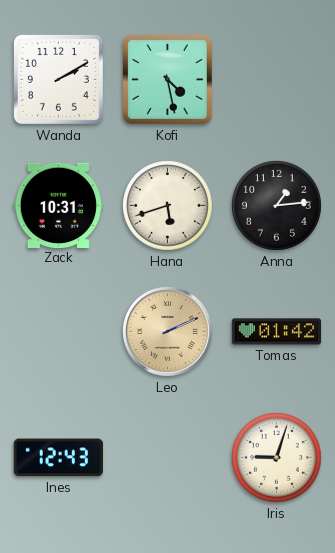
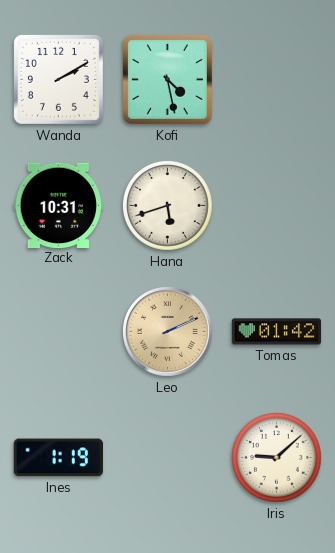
Anna: 1:14 -> none (277, 206)
Ines: 12:43 -> 1:19 (58, 458)
Iris: 9:03 -> 9:08 (277, 458)
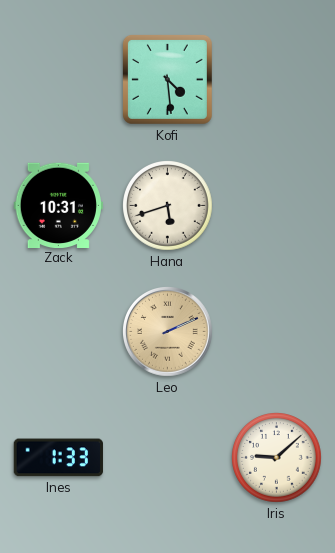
Wanda: 2:10 -> none (58, 79)
Kofi: 4:28 -> 4:29 (167, 79)
Tomas: 01:42 -> none (277, 332)
Ines: 1:19 -> 1:33 (58, 458)
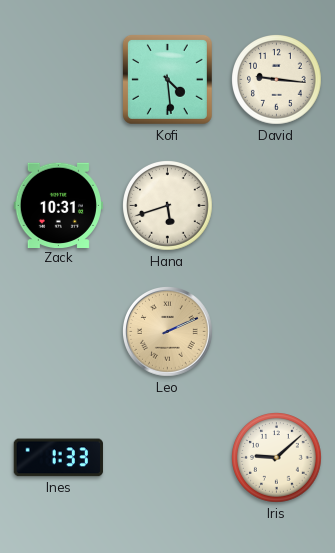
David: none -> 9:16 (277, 80)
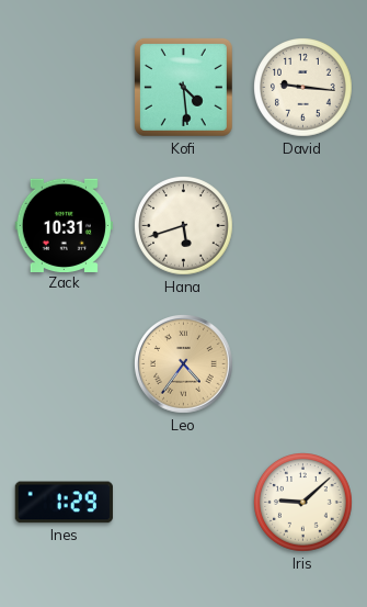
Leo: 2:11 -> 4:36 (184, 364)
Ines: 1:33 -> 1:29 (64, 503)
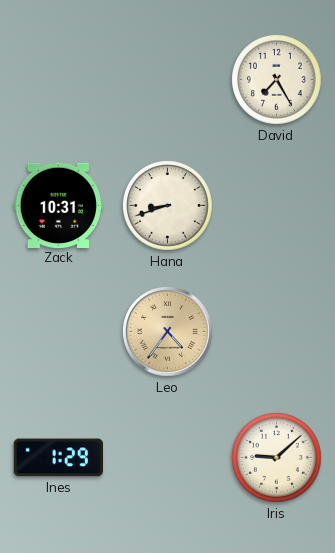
Kofi: 4:29 -> none (183, 87)
David: 9:16 -> 7:25 (277, 80)
Hana: 5:42 -> 8:42 (168, 206)
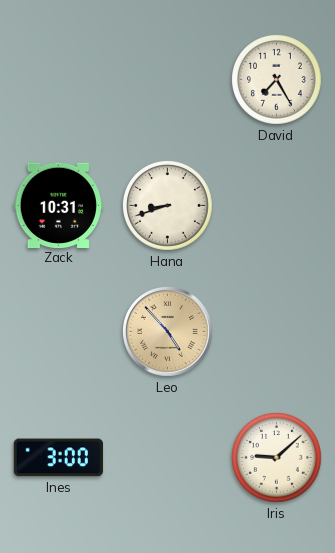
Leo: 4:36 -> 4:53 (168, 332)
Ines: 1:29 -> 3:00 (58, 458)
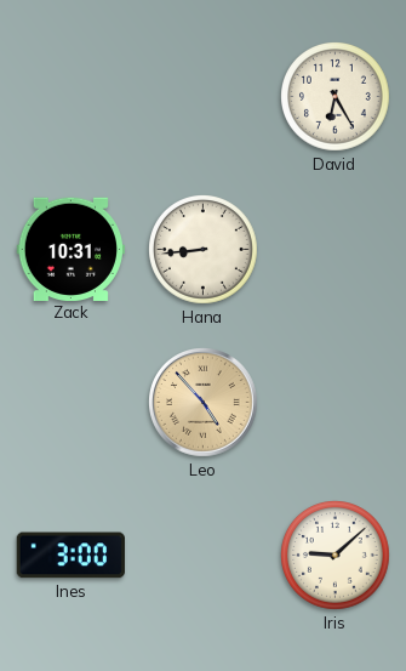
David: 7:25 -> 6:25 (336, 97)
Hana: 8:42 -> 8:44 (204, 250)
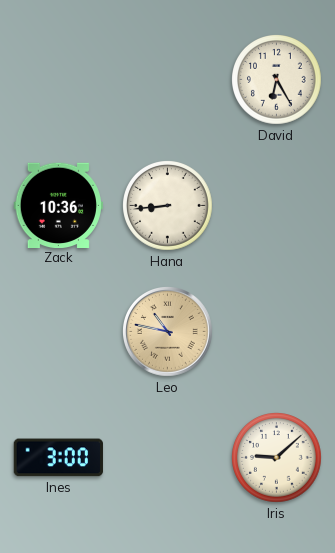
Zack: 10:31 -> 10:36 (58, 205)
Leo: 4:53 -> 10:47 (168, 332)
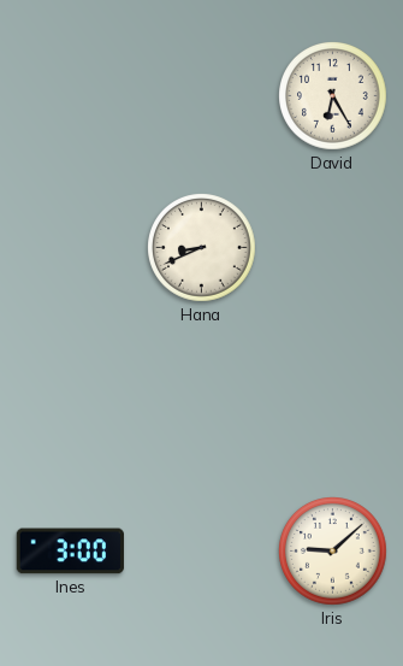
Zack: 10:36 -> none (58, 205)
Hana: 8:44 -> 8:41 (202, 248)
Leo: 10:47 -> none (168, 332)
